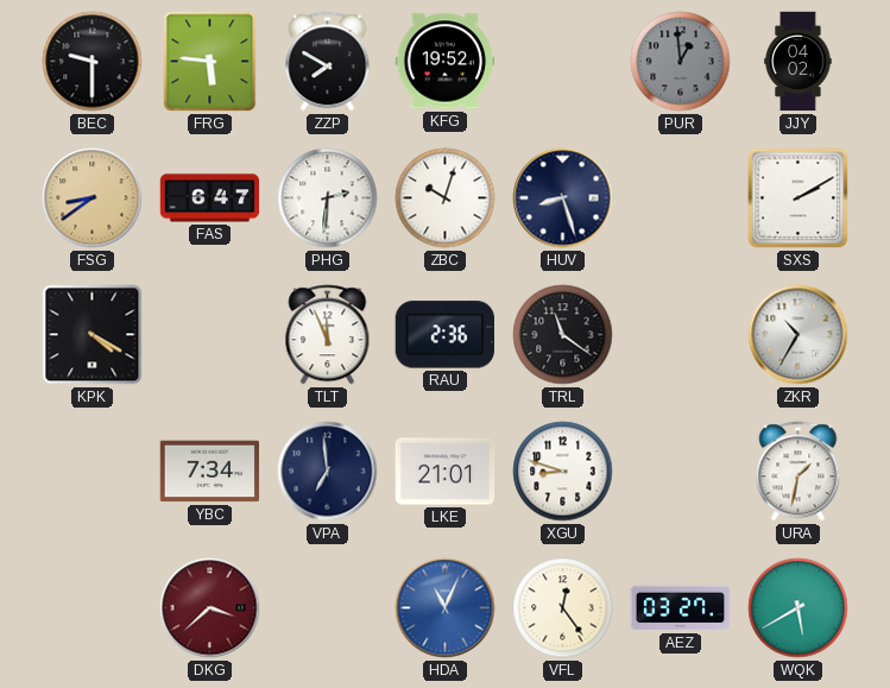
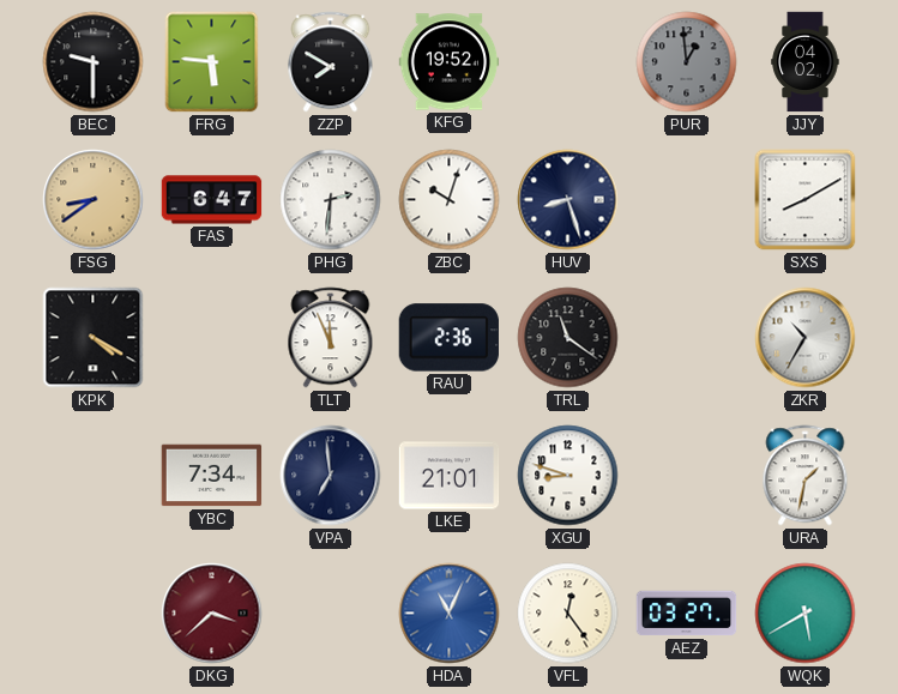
SXS: 2:10 -> 8:10 (806, 200)
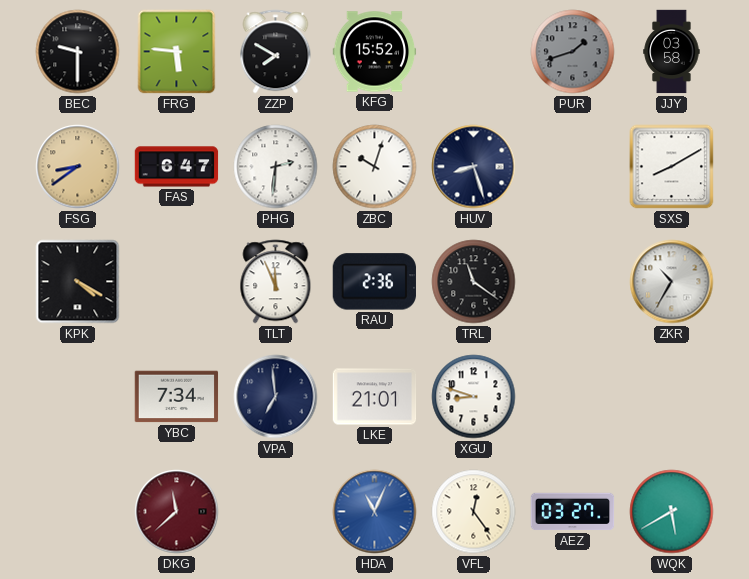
KFG: 19:52 -> 15:52 (375, 52)
PUR: 12:59 -> 1:42 (573, 52)
JJY: 04:02 -> 03:58 (672, 52)
URA: 1:32 -> none (806, 476)
DKG: 3:38 -> 11:38 (177, 512)
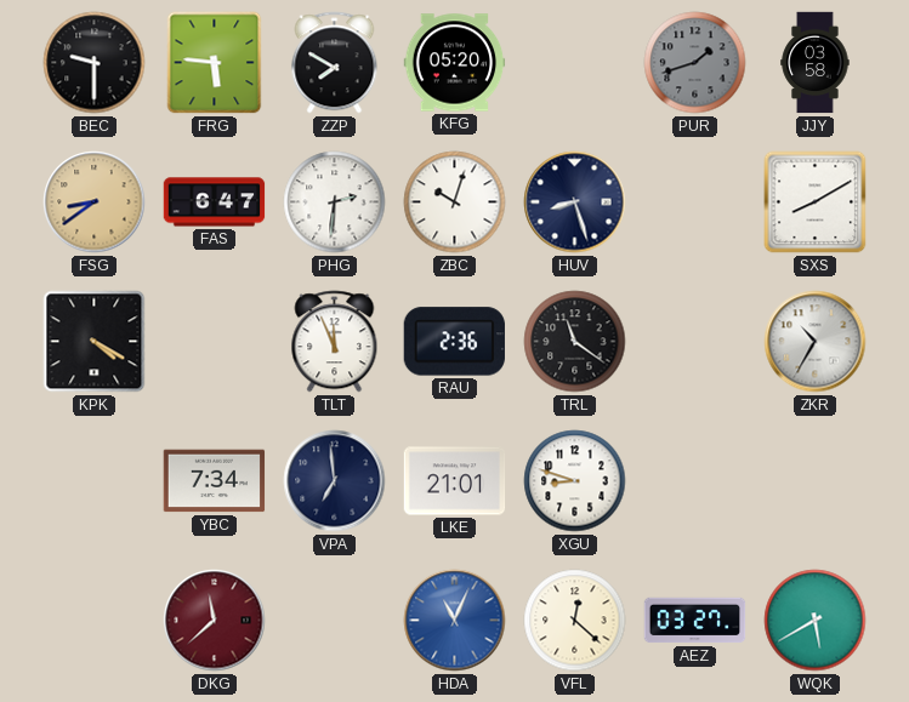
KFG: 15:52 -> 05:20 (455, 63)
VFL: 12:24 -> 12:22 (575, 621)
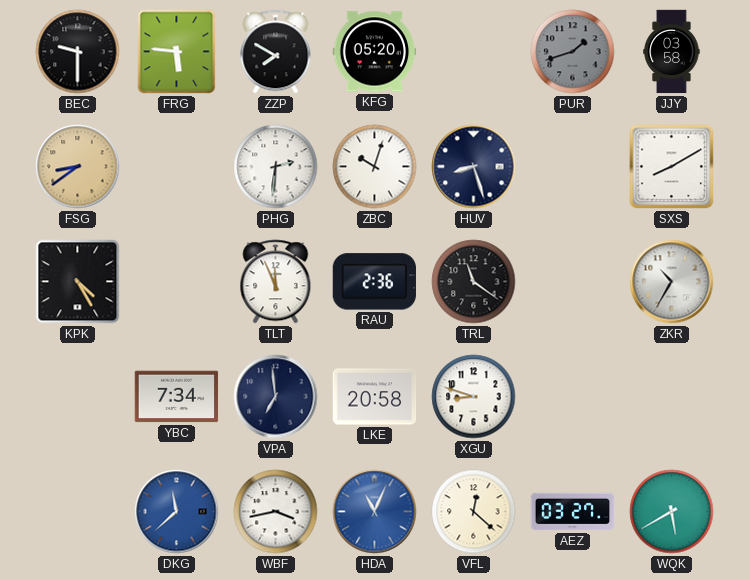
FAS: 6:47 -> none (215, 202)
KPK: 4:20 -> 4:25 (78, 282)
LKE: 21:01 -> 20:58 (375, 397)
DKG dial: burgundy -> blue (177, 512)
WBF: none -> 3:43 (276, 512)
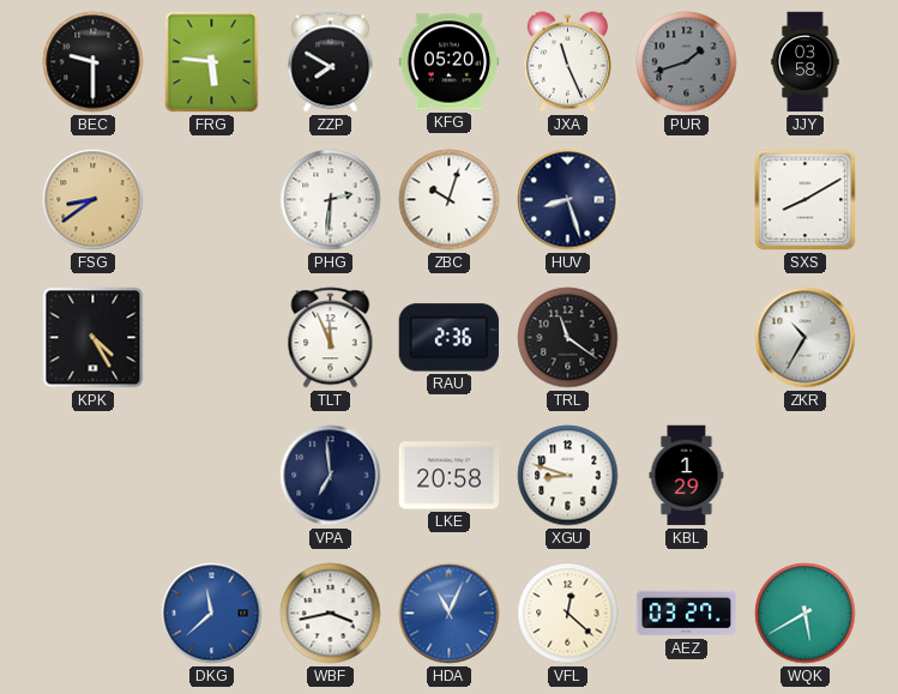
JXA: none -> 11:26 (567, 62)
YBC: 7:34 -> none (177, 397)
KBL: none -> 1:29 (687, 476)
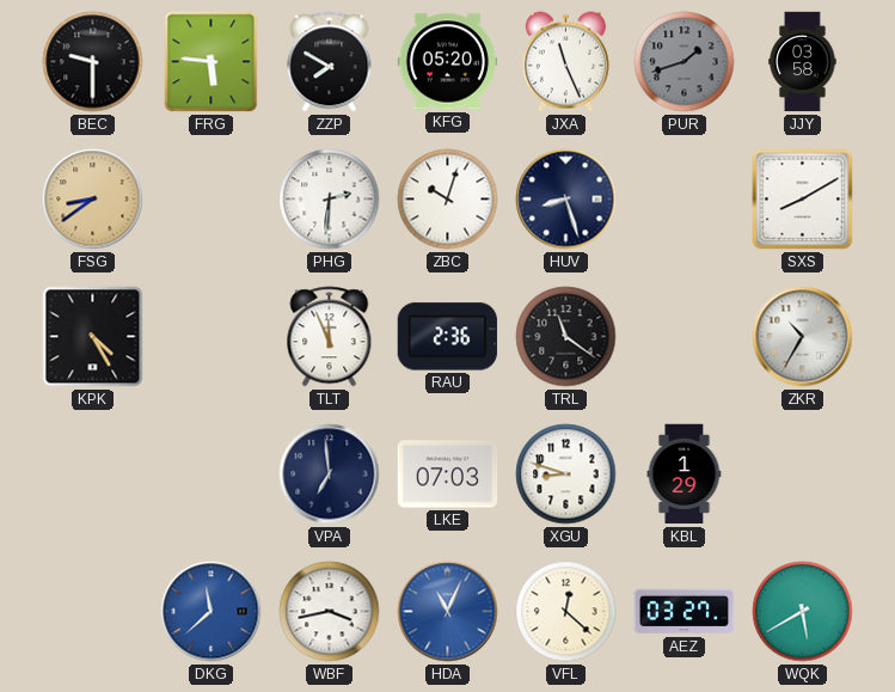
LKE: 20:58 -> 07:03 (448, 474)
